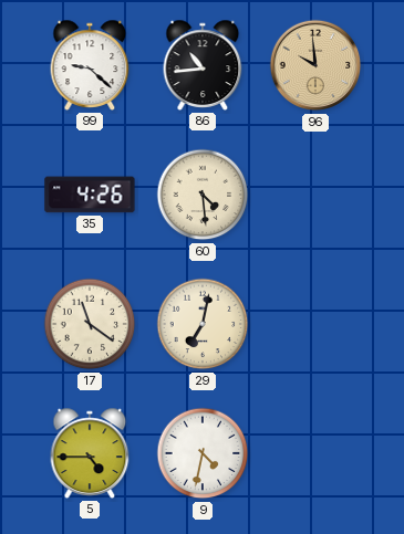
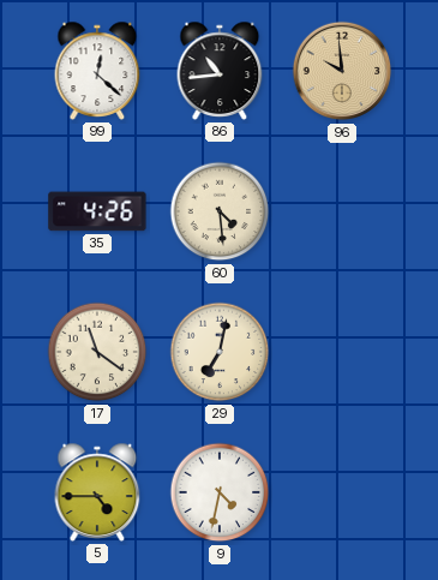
99: 9:22 -> 12:22 (97, 71)
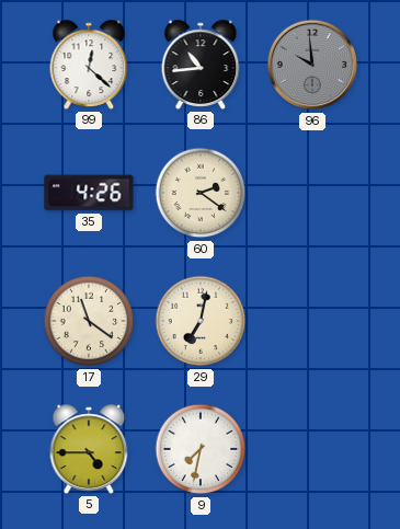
96 dial: champagne -> grey (312, 65)
60: 4:29 -> 2:21 (201, 193)
9: 4:32 -> 7:32 (201, 449)
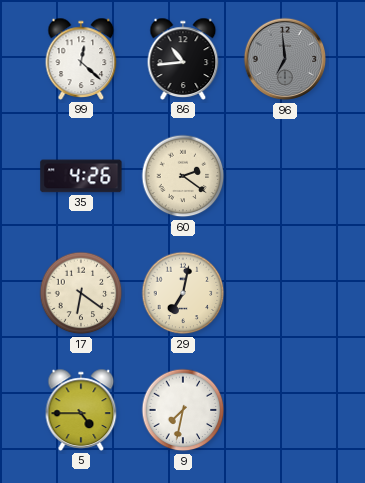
96: 9:59 -> 6:59 (285, 59)
17: 11:21 -> 6:21 (81, 293)
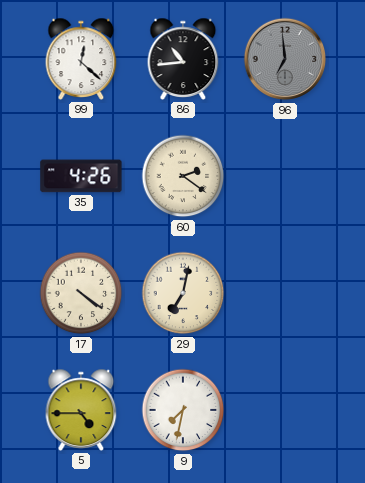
17: 6:21 -> 4:21 (81, 293)
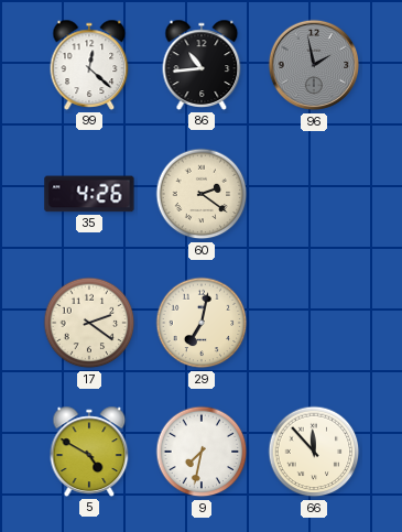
96: 6:59 -> 1:58 (314, 65)
17: 4:21 -> 2:21 (89, 323)
5: 4:45 -> 4:50 (89, 452)
66: none -> 11:53 (314, 452)
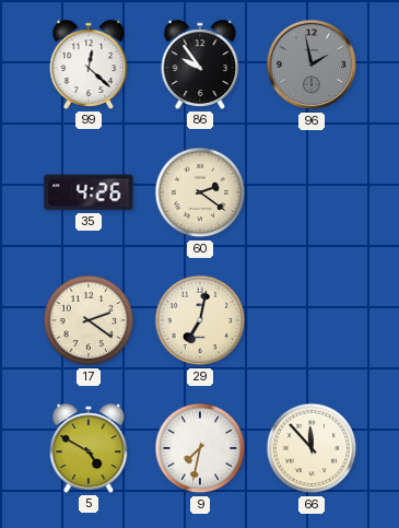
86: 10:44 -> 9:54 (200, 64)
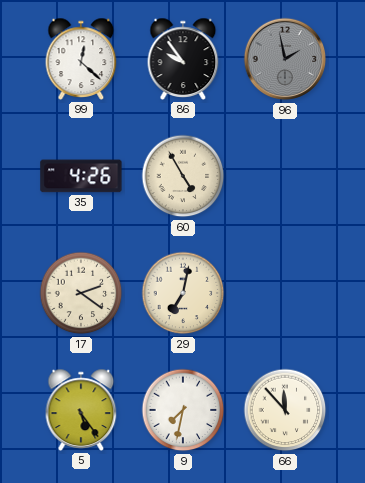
60: 2:21 -> 4:55 (183, 176)
5: 4:50 -> 5:24 (81, 410)
